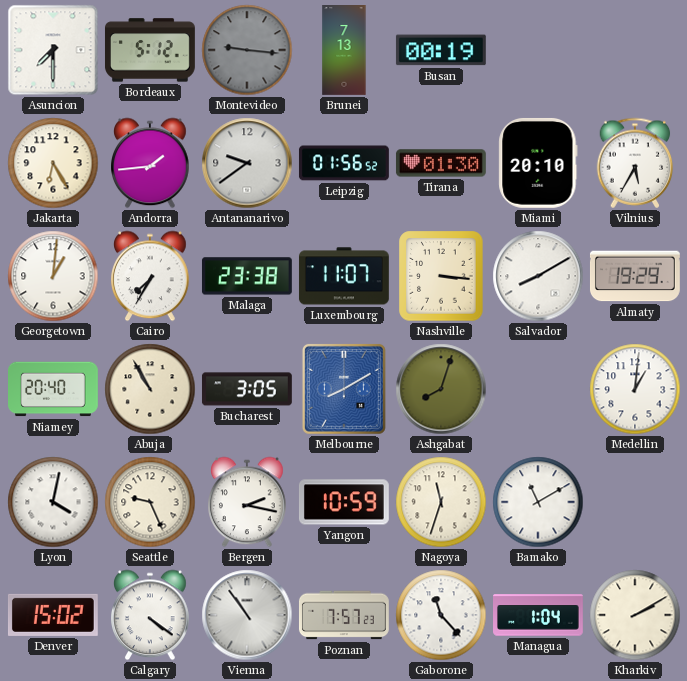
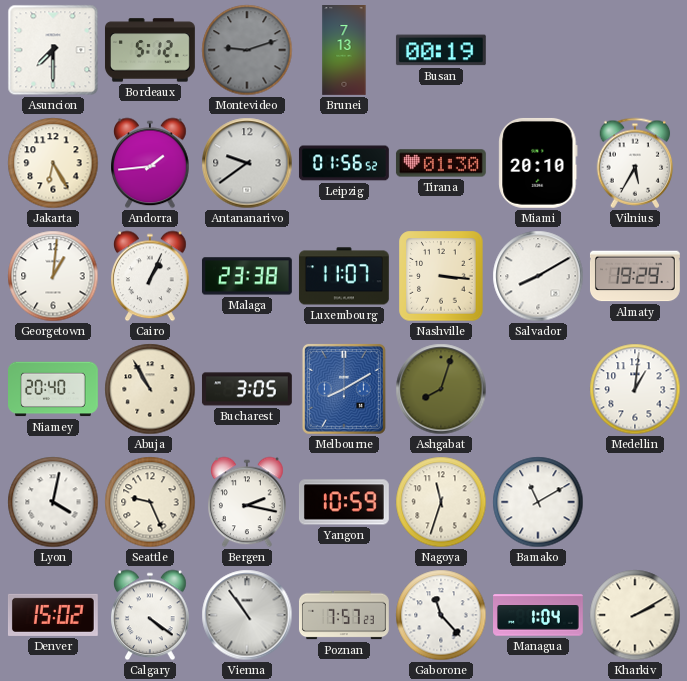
Montevideo: 9:16 -> 9:12 (247, 50)
Cairo: 7:35 -> 1:04 (151, 276)
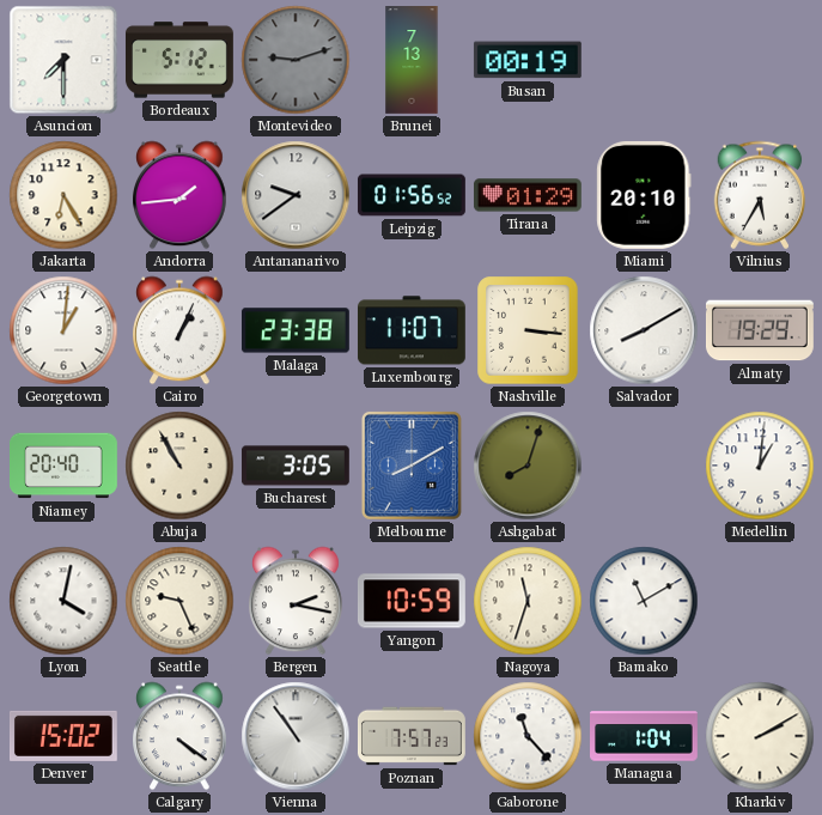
Tirana: 01:30 -> 01:29 (528, 195)
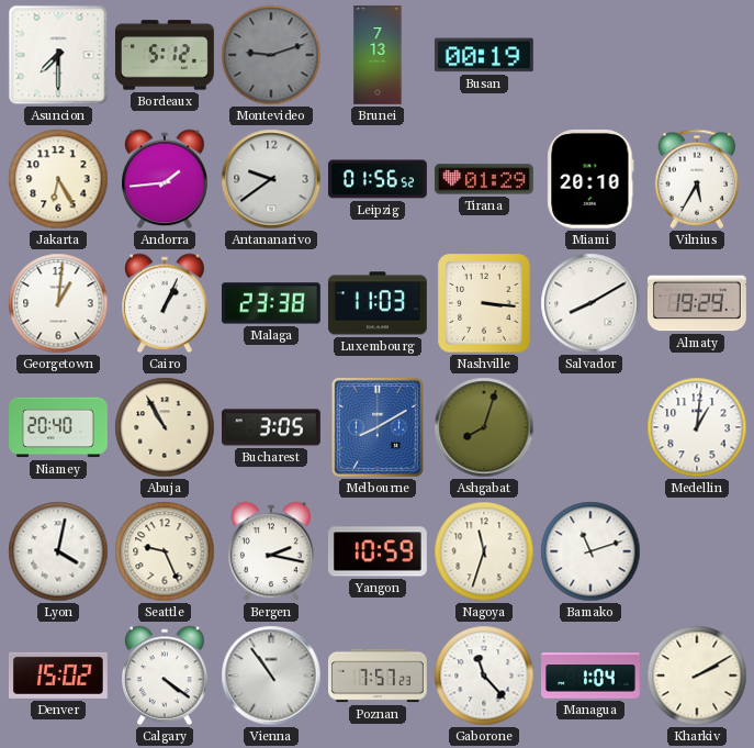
Luxembourg: 11:07 -> 11:03 (378, 303)
Bamako: 11:10 -> 11:12 (590, 551)
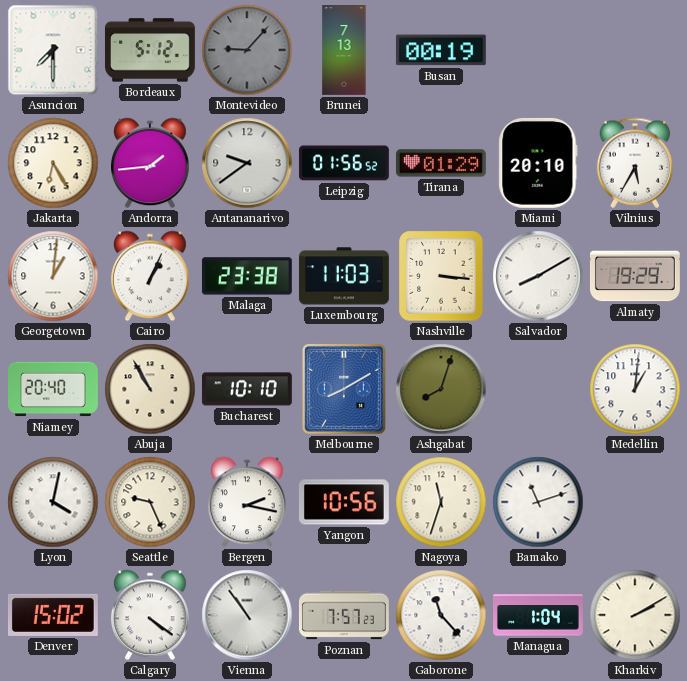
Montevideo: 9:12 -> 9:07 (247, 50)
Bucharest: 3:05 -> 10:10 (247, 389)
Yangon: 10:59 -> 10:56 (344, 502)
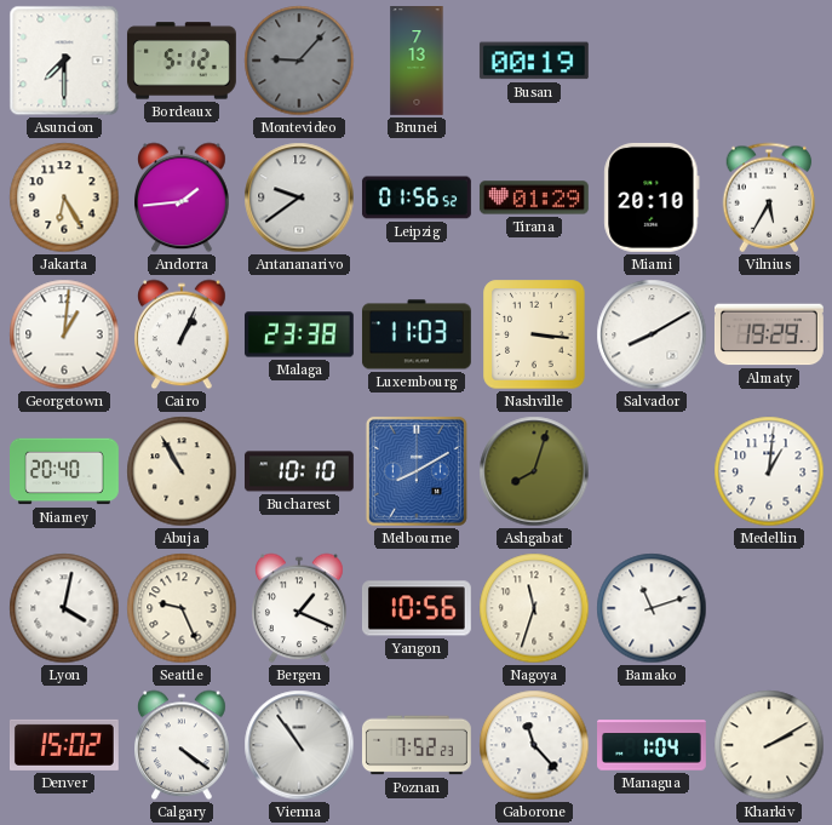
Bergen: 2:17 -> 1:19 (300, 608)
Poznan: 7:57 -> 7:52 (417, 745)
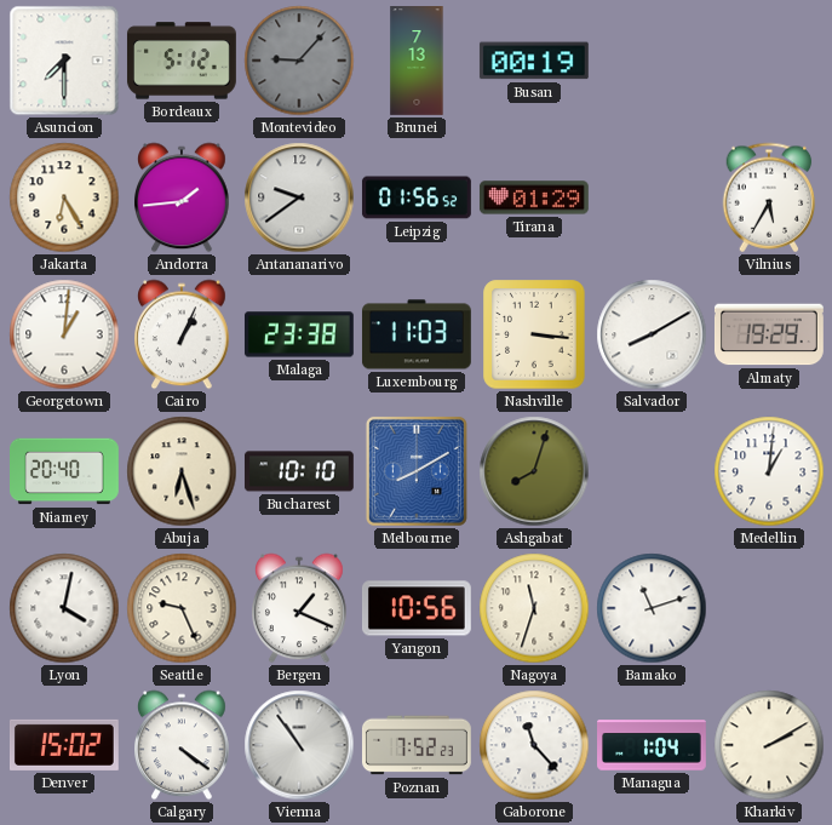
Miami: 20:10 -> none (652, 197)
Abuja: 10:55 -> 6:27 (182, 471)
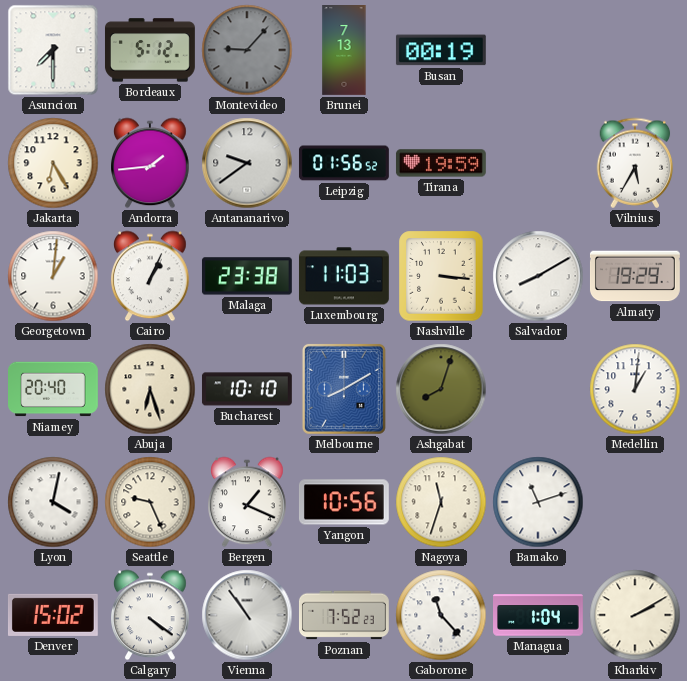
Tirana: 01:29 -> 19:59 (441, 163)
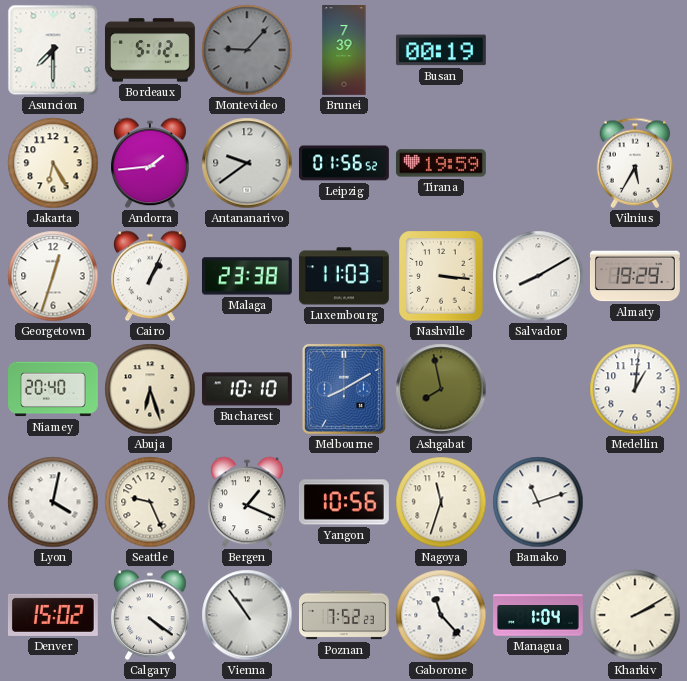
Brunei: 7:13 -> 7:39 (344, 51)
Georgetown: 1:01 -> 12:33 (53, 276)
Ashgabat: 8:03 -> 7:58 (441, 389)
